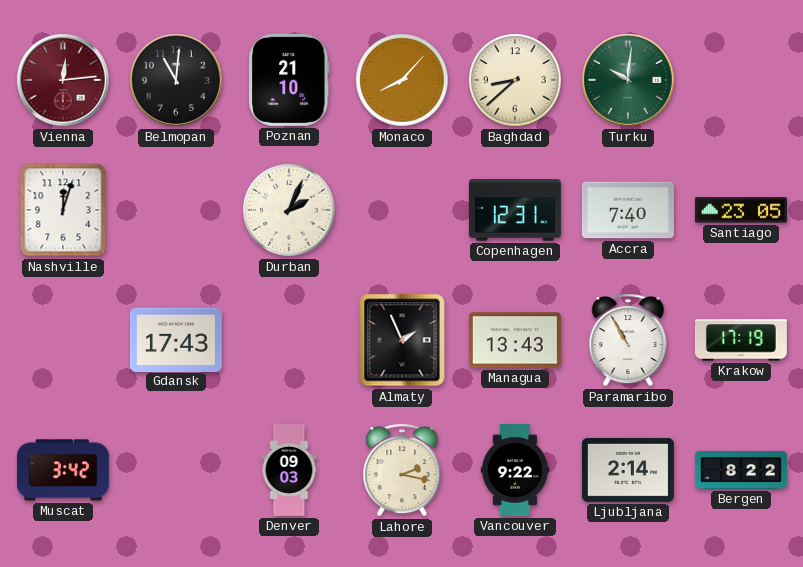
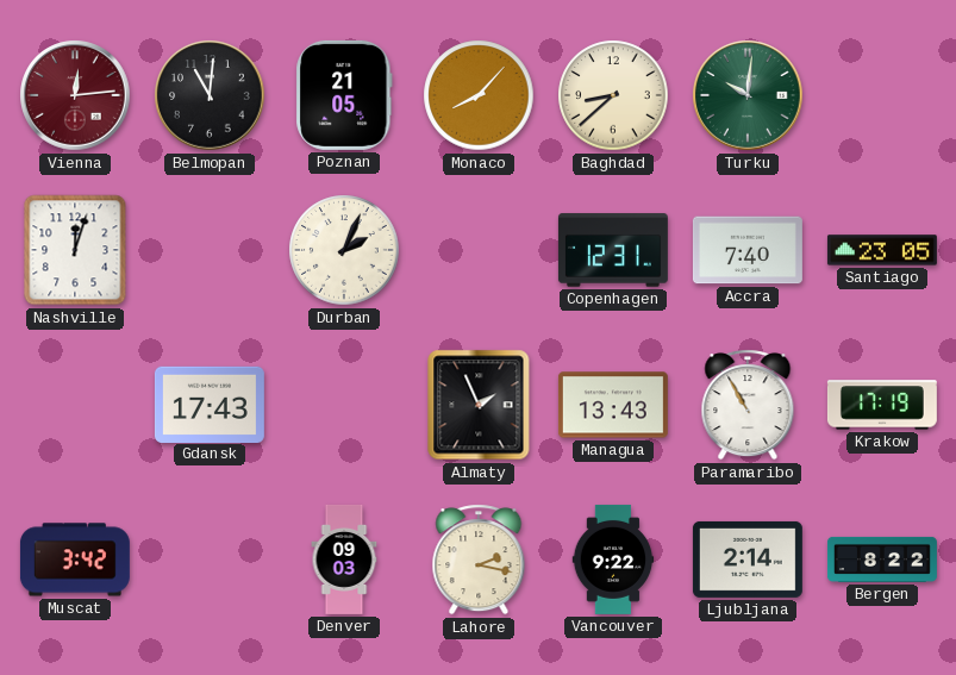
Poznan: 21:10 -> 21:05 (344, 95)
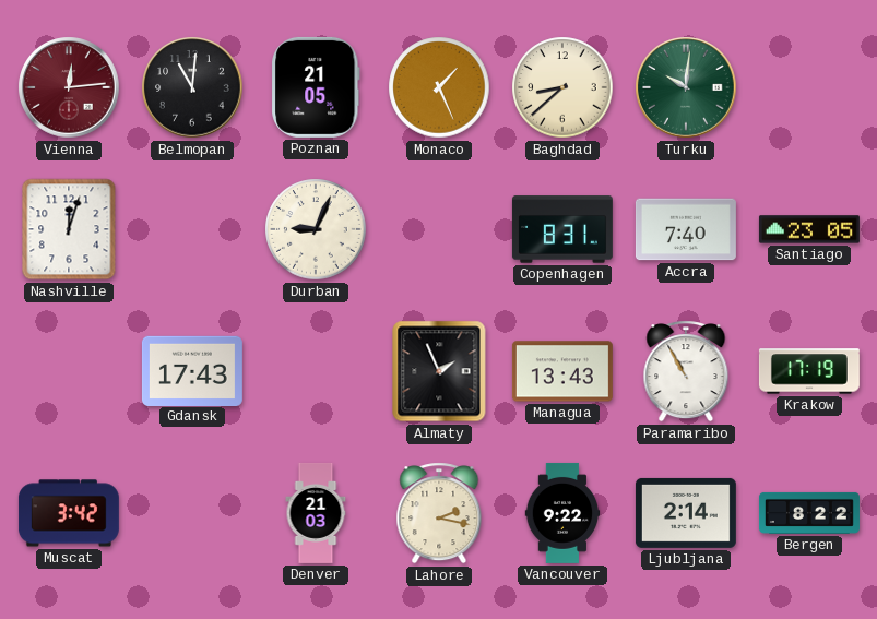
Monaco: 8:07 -> 1:26 (439, 87)
Durban: 2:04 -> 9:04 (316, 229)
Copenhagen: 12:31 -> 8:31 (562, 229)
Denver: 09:03 -> 21:03 (316, 513)
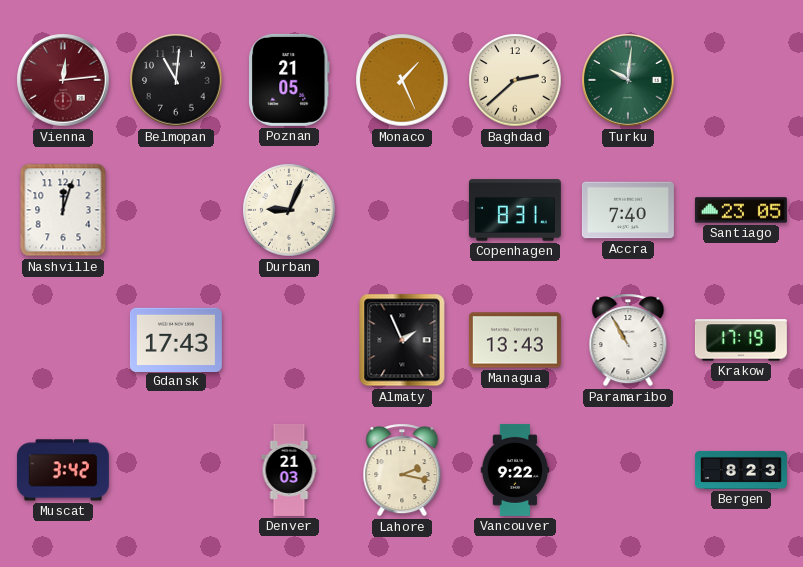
Baghdad: 8:38 -> 2:38 (515, 80)
Ljubljana: 2:14 -> none (686, 513)
Bergen: 8:22 -> 8:23 (741, 470)
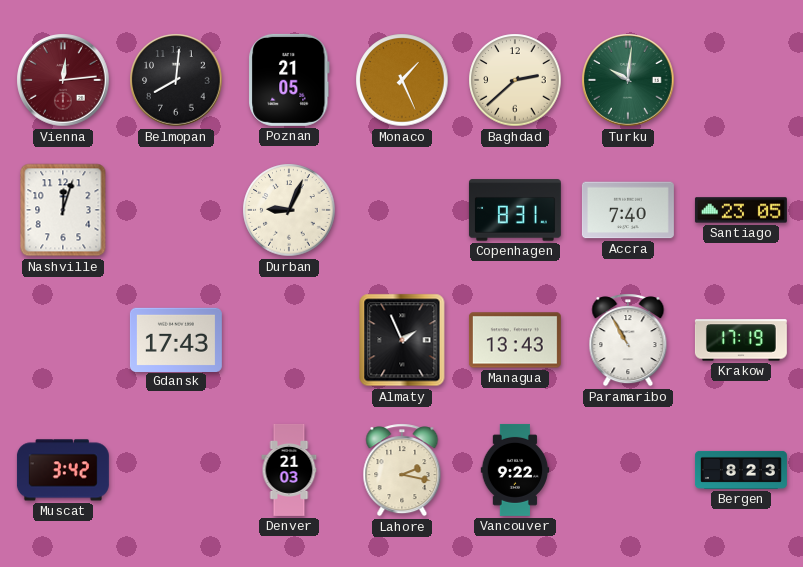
Belmopan: 11:01 -> 8:01 (176, 80)
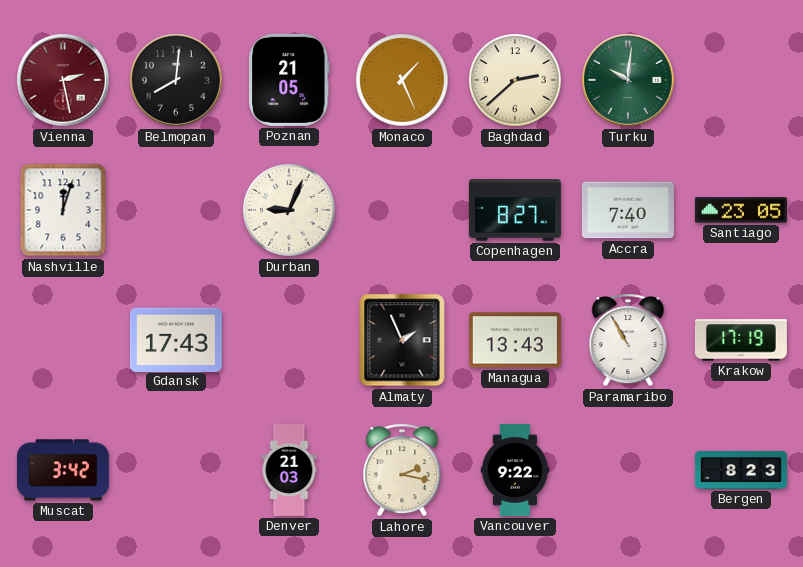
Vienna: 12:14 -> 2:28 (63, 80)
Copenhagen: 8:31 -> 8:27 (515, 210)
